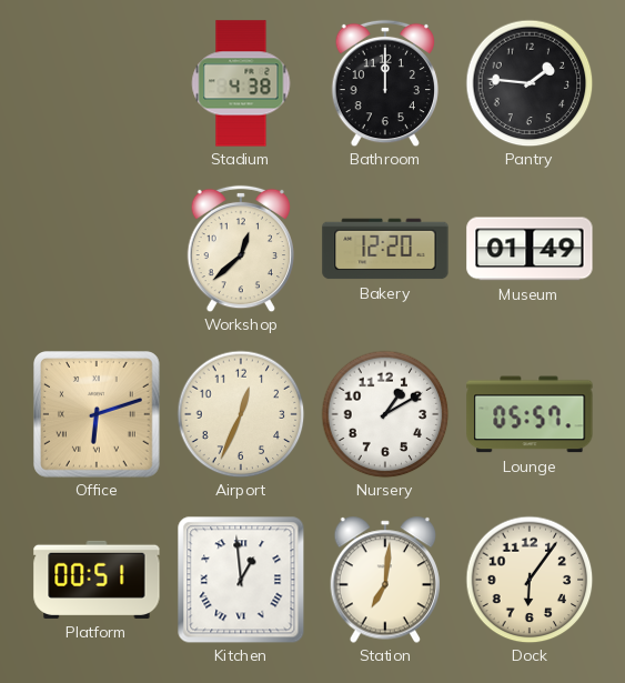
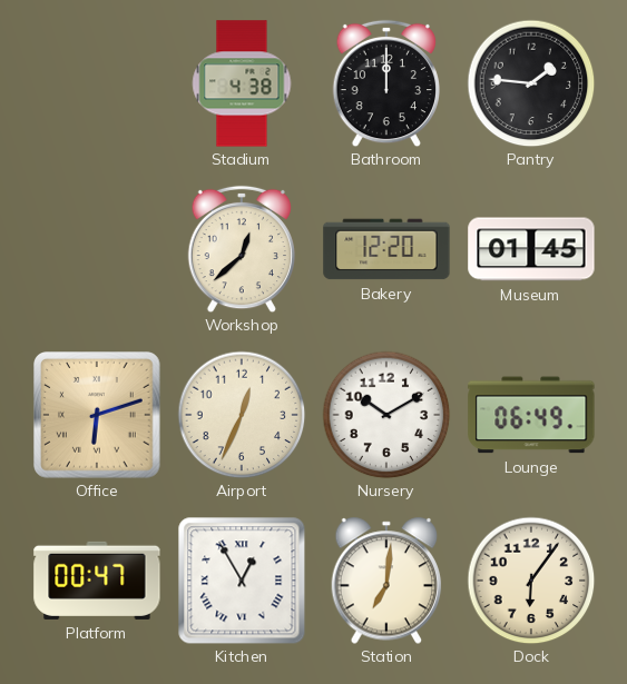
Museum: 01:49 -> 01:45 (531, 249)
Nursery: 1:10 -> 10:10 (386, 415)
Lounge: 05:57 -> 06:49 (531, 415)
Platform: 00:51 -> 00:47 (97, 581)
Kitchen: 12:59 -> 12:55 (242, 581)
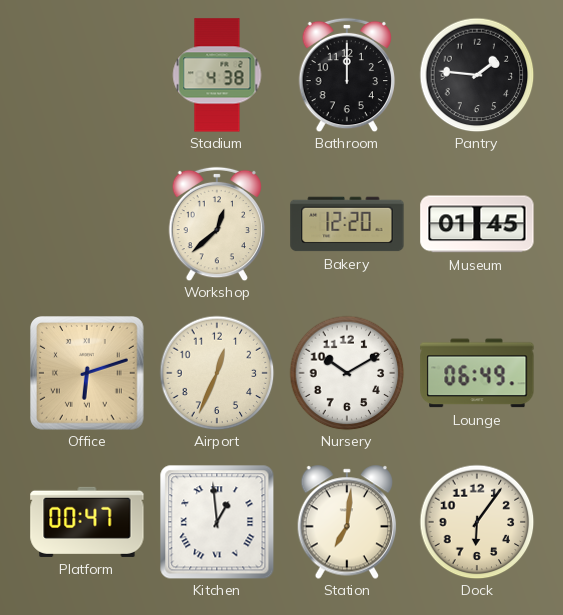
Kitchen: 12:55 -> 12:59 (217, 522)
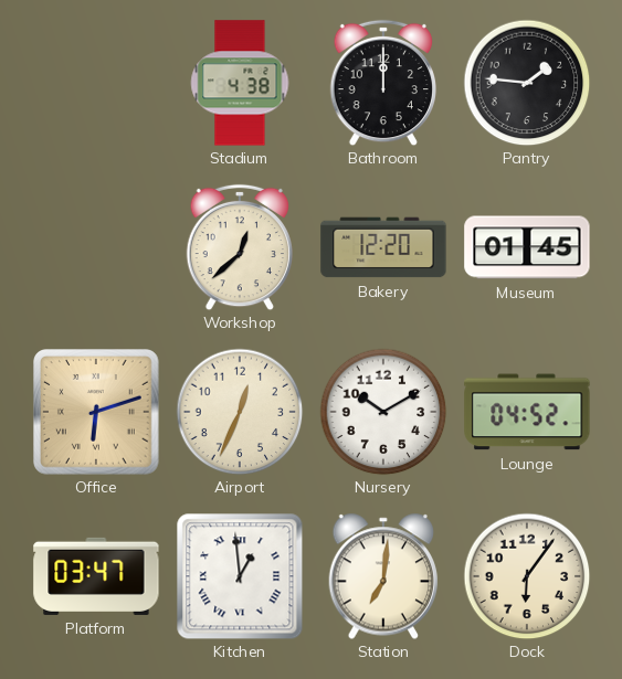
Lounge: 06:49 -> 04:52 (527, 412)
Platform: 00:47 -> 03:47 (96, 576)
